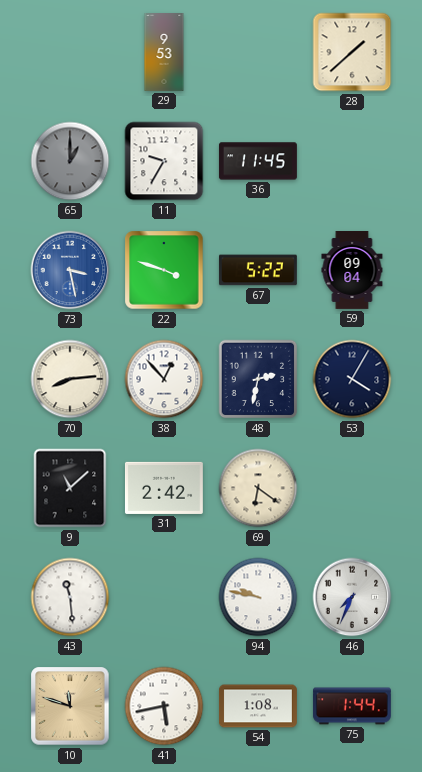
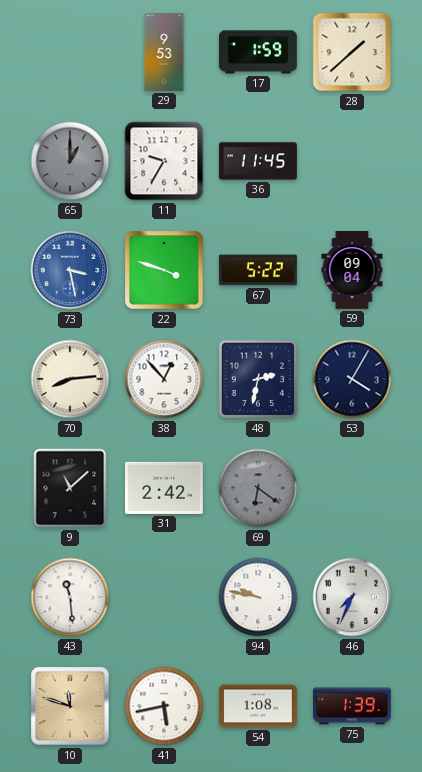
17: none -> 1:59 (258, 52)
69 dial: cream -> grey (258, 488)
75: 1:44 -> 1:39 (352, 706)
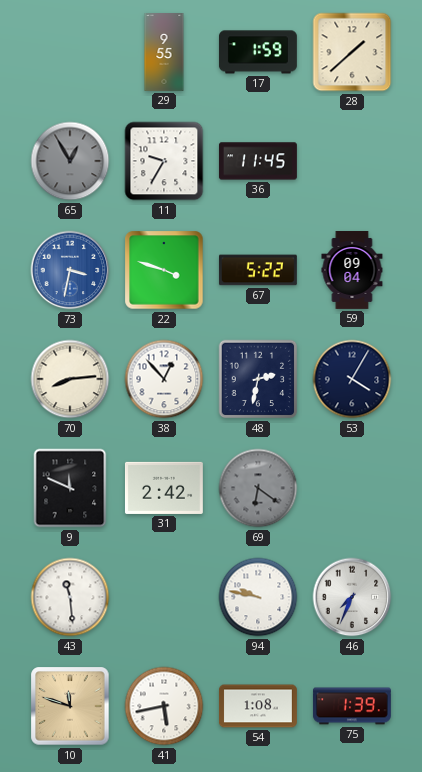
29: 9:53 -> 9:55 (164, 53)
65: 1:00 -> 12:55 (70, 161)
73: 3:28 -> 3:32 (70, 270)
9: 11:08 -> 11:49 (70, 488)
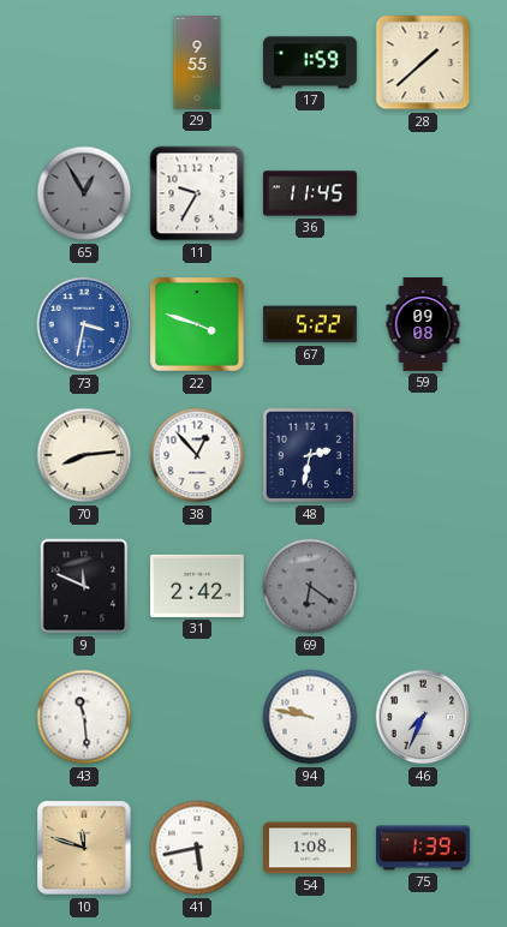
59: 09:04 -> 09:08 (423, 325)
53: 4:05 -> none (352, 379)
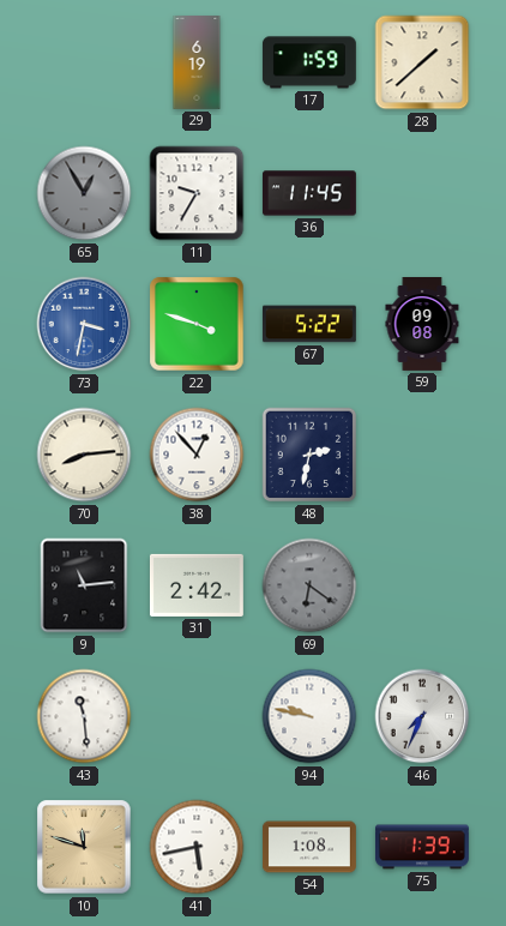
29: 9:55 -> 6:19 (197, 64)
9: 11:49 -> 11:14 (84, 585)
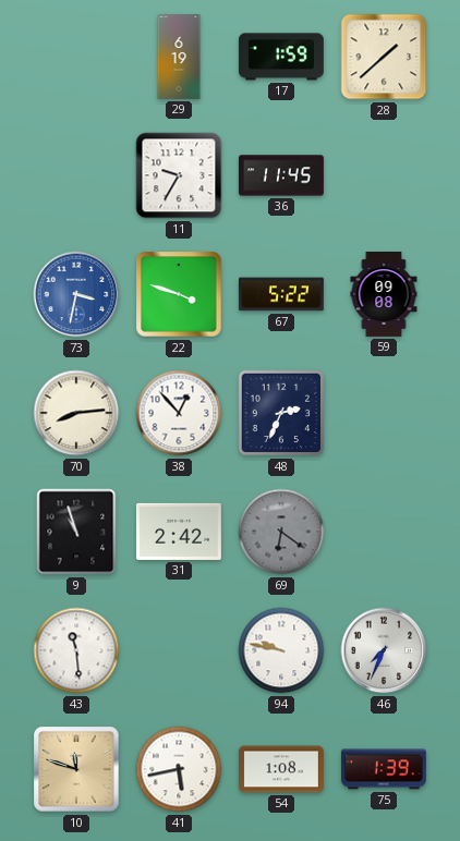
65: 12:55 -> none (84, 193)
48: 2:32 -> 2:34 (281, 413)
9: 11:14 -> 10:57 (76, 532)
